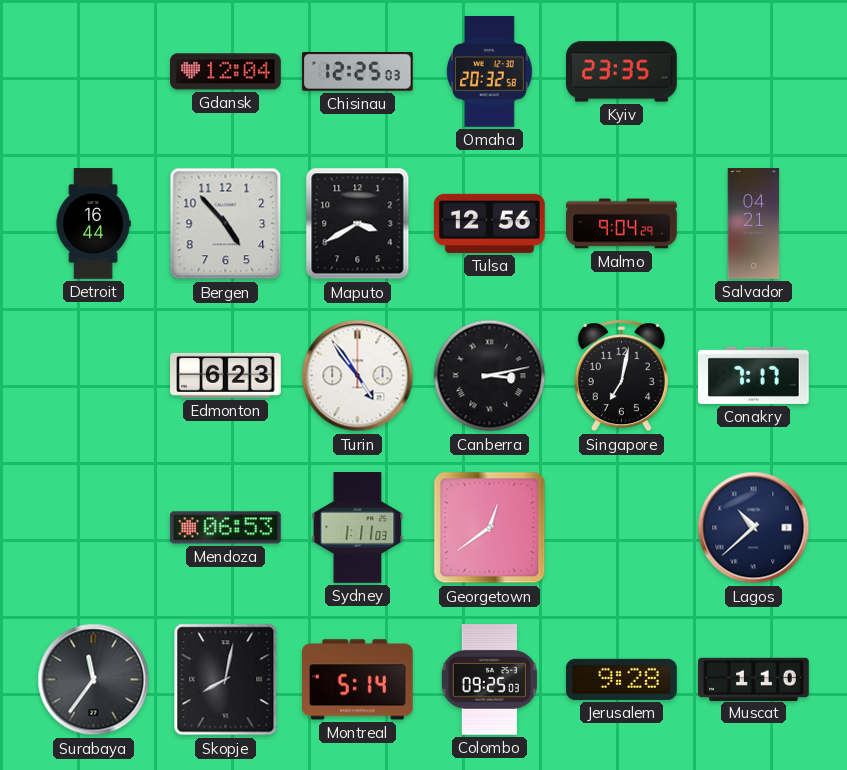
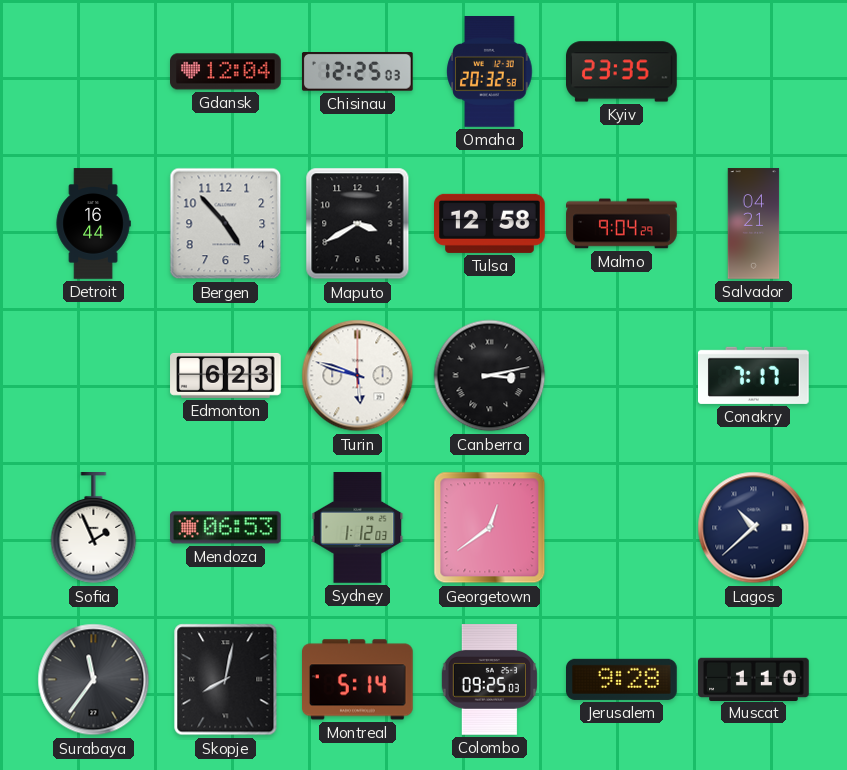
Tulsa: 12:56 -> 12:58 (490, 223)
Turin: 4:54 -> 5:48 (358, 376)
Singapore: 7:02 -> none (621, 376)
Sofia: none -> 1:56 (94, 528)
Sydney: 1:11 -> 1:12 (358, 528)
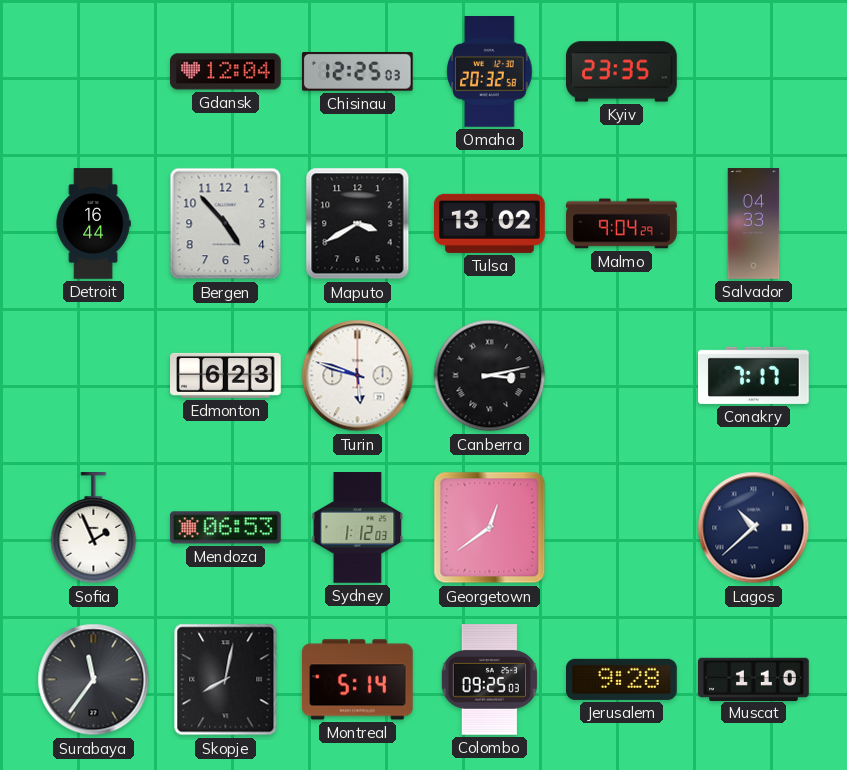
Tulsa: 12:58 -> 13:02 (490, 223)
Salvador: 04:21 -> 04:33 (754, 224)
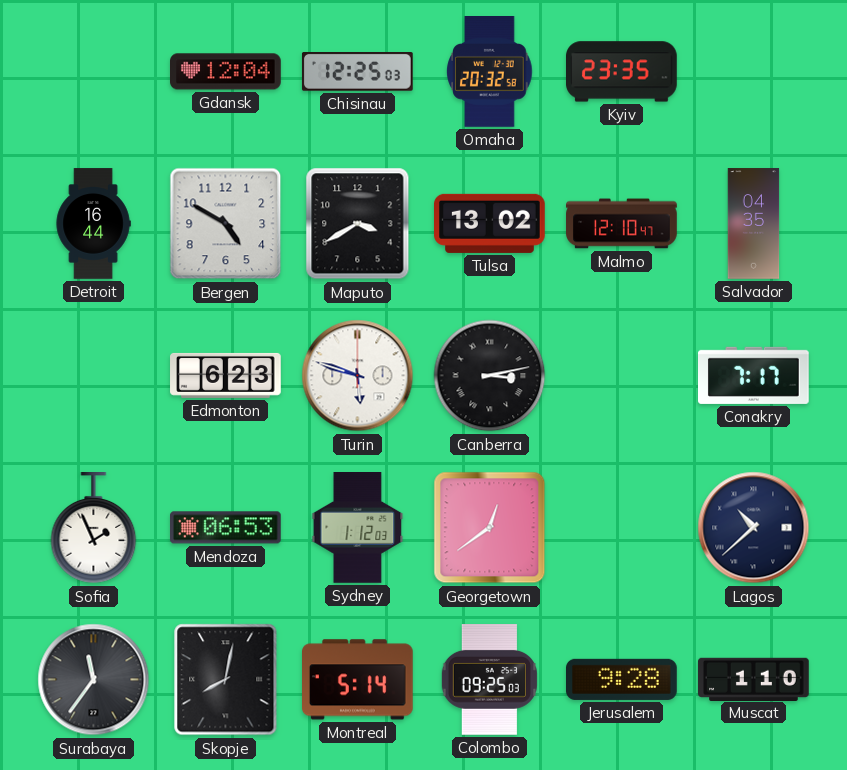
Bergen: 4:53 -> 4:50 (226, 224)
Malmo: 9:04 -> 12:10 (622, 224)
Salvador: 04:33 -> 04:35 (754, 224)
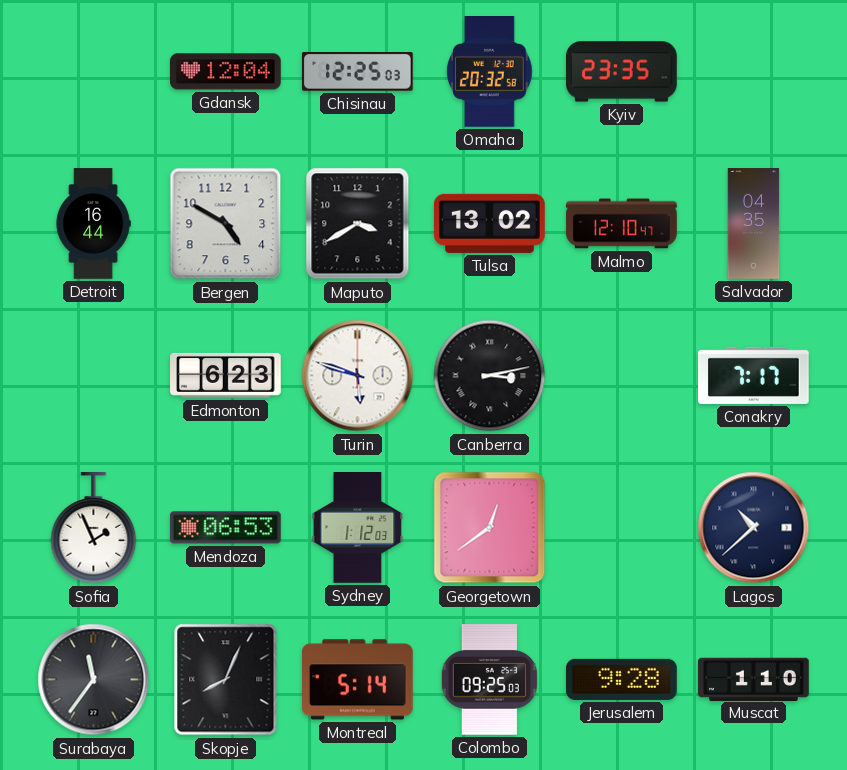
Skopje: 8:02 -> 8:04 (226, 680)
